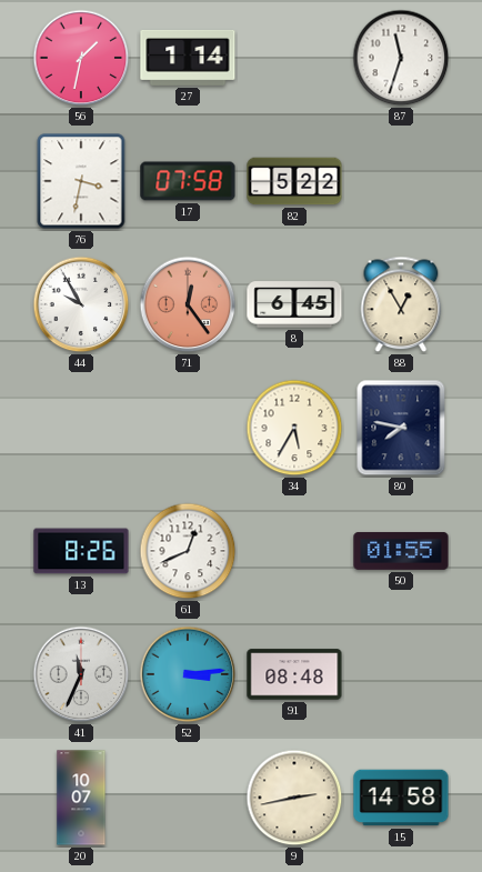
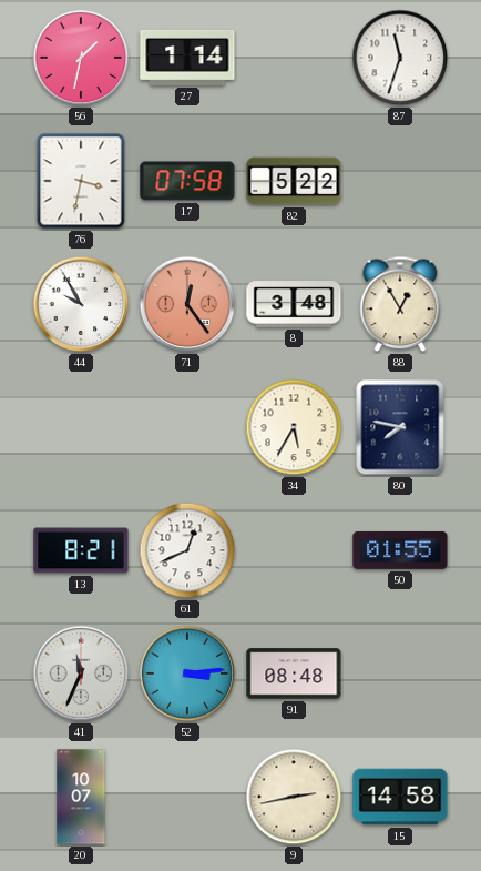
8: 6:45 -> 3:48 (294, 304)
13: 8:26 -> 8:21 (81, 550)
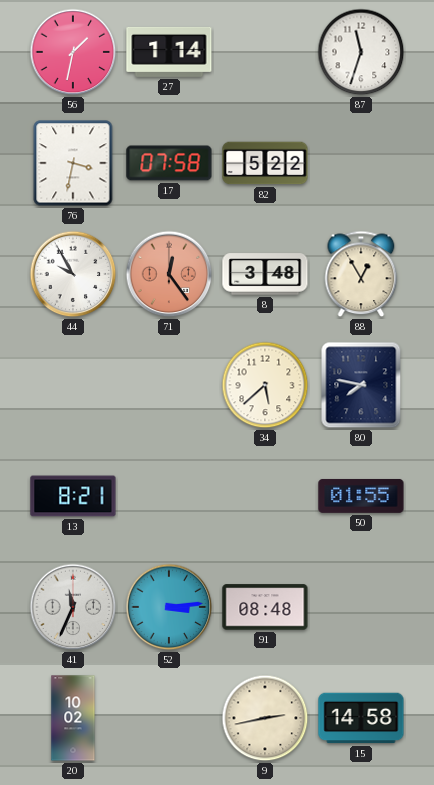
34: 5:35 -> 5:38 (265, 385)
61: 12:41 -> none (187, 550)
20: 10:07 -> 10:02 (73, 718)
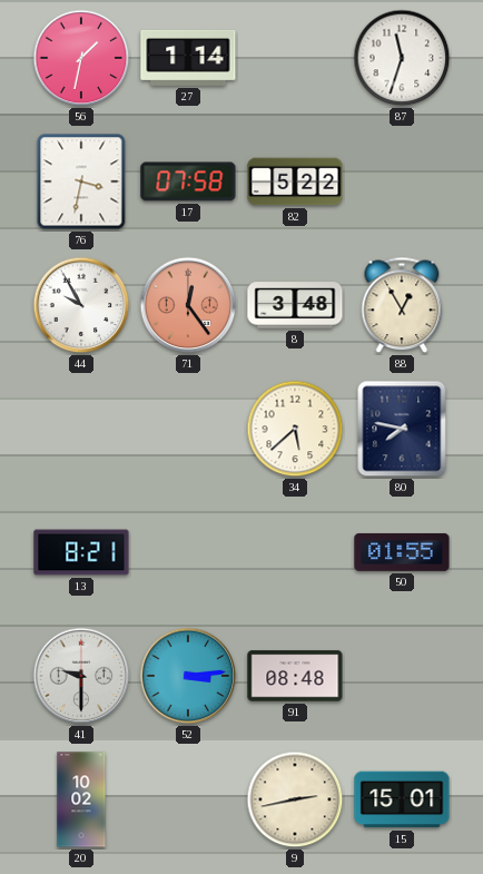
41: 11:34 -> 9:30 (81, 676)
15: 14:58 -> 15:01 (402, 799)
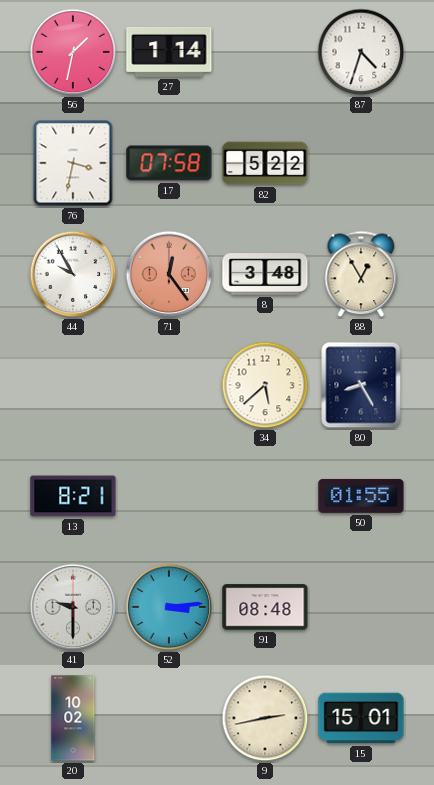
87: 11:33 -> 4:33 (361, 52)
80: 7:47 -> 8:25 (361, 385)
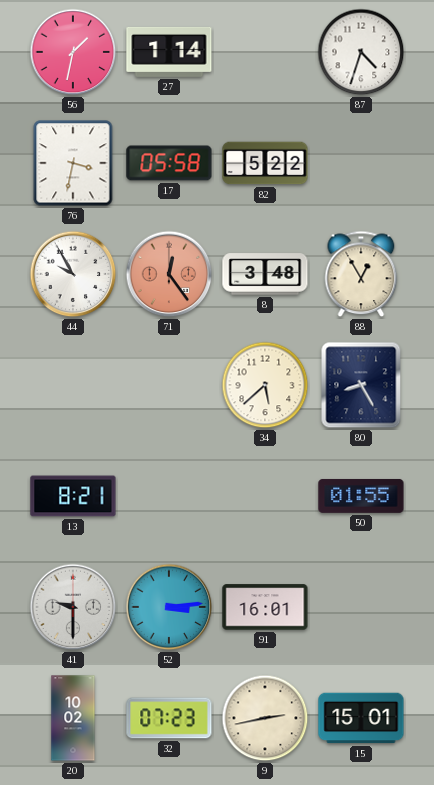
17: 07:58 -> 05:58 (169, 163)
91: 08:48 -> 16:01 (265, 607)
32: none -> 07:23 (169, 718)
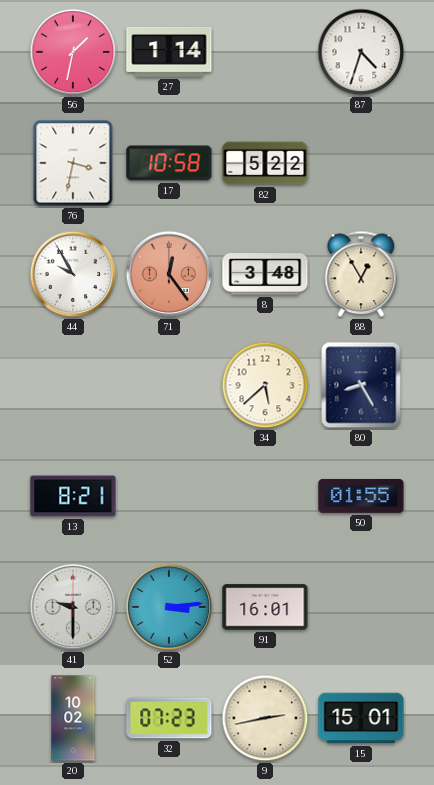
17: 05:58 -> 10:58 (169, 163)
